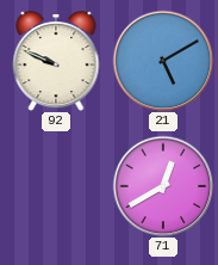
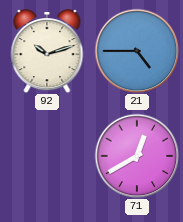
92: 9:49 -> 10:12 (47, 51)
21: 5:10 -> 4:45 (137, 51)
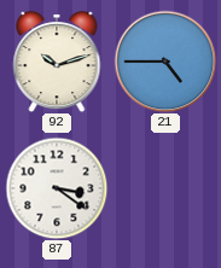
87: none -> 3:21 (57, 188)
71: 12:40 -> none (137, 156)
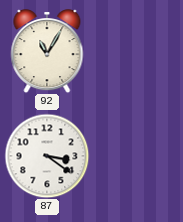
92: 10:12 -> 11:05 (47, 51)
21: 4:45 -> none (165, 62)
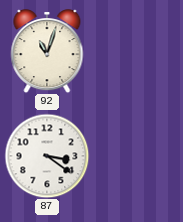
92: 11:05 -> 11:03 (47, 51)
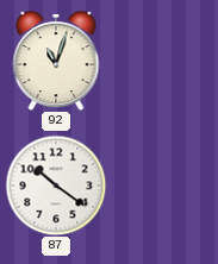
87: 3:21 -> 10:21 (56, 186)
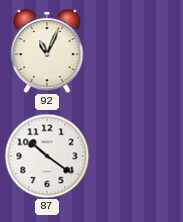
92: 11:03 -> 11:04 (47, 51)
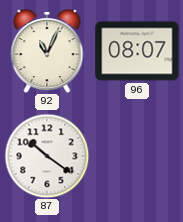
96: none -> 08:07 (137, 51)
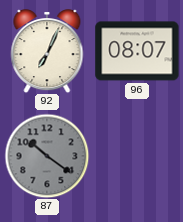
92: 11:04 -> 7:04 (47, 51)
87 dial: white -> grey (47, 156)
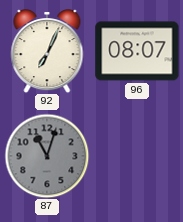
87: 10:21 -> 11:03 (47, 156)
